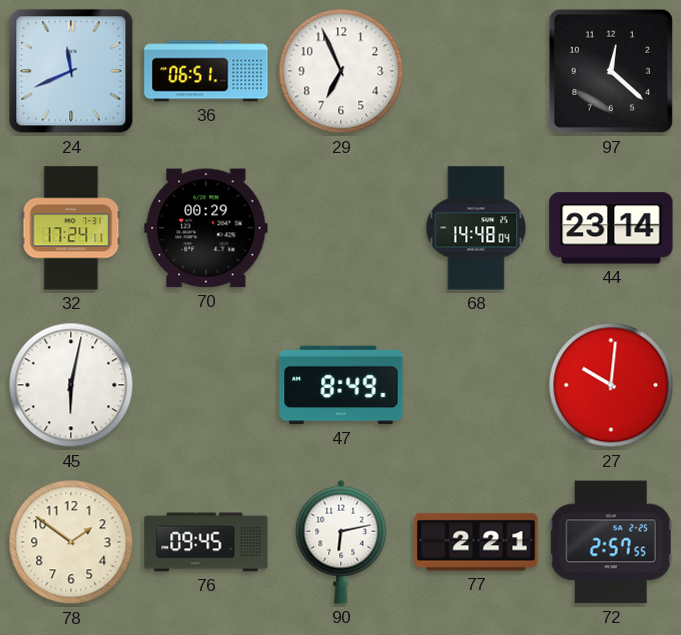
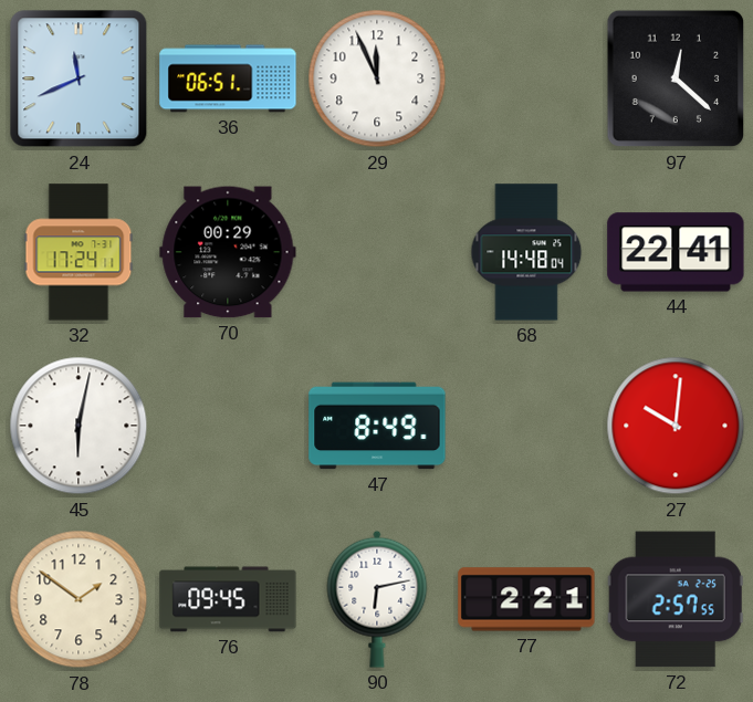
29: 6:56 -> 11:56 (377, 78)
44: 23:14 -> 22:41 (676, 252)
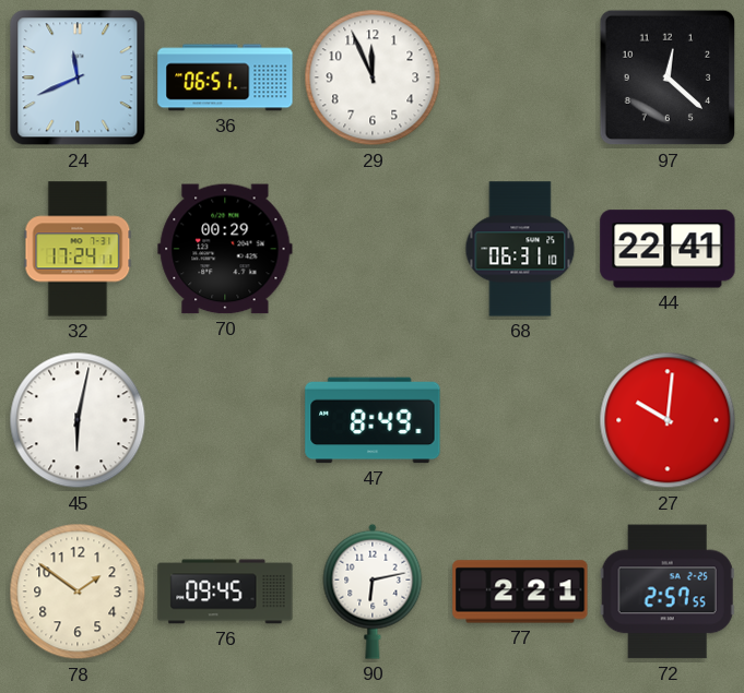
68: 14:48 -> 06:31 (520, 249)
